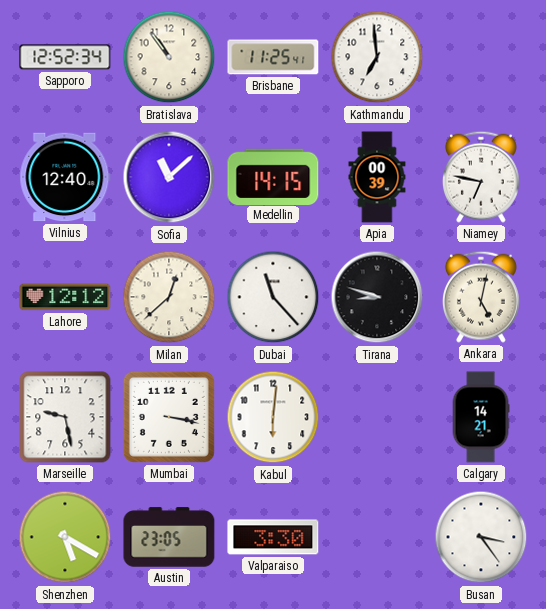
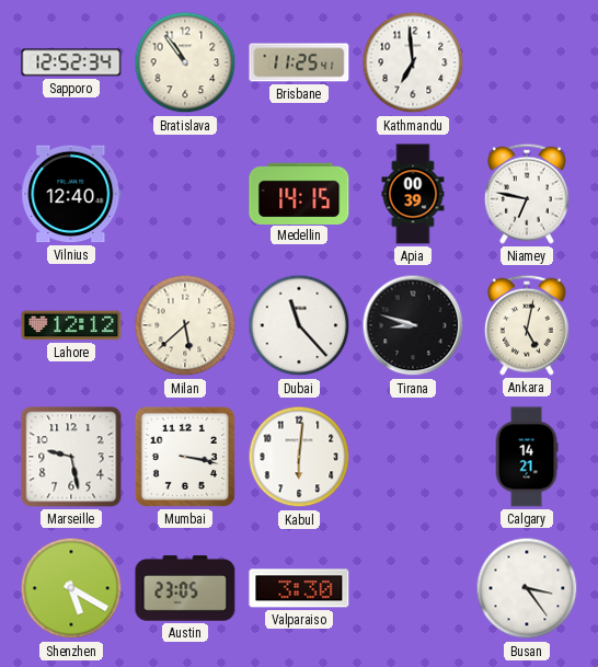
Sofia: 11:08 -> none (169, 177)
Milan: 12:38 -> 5:38 (185, 325)
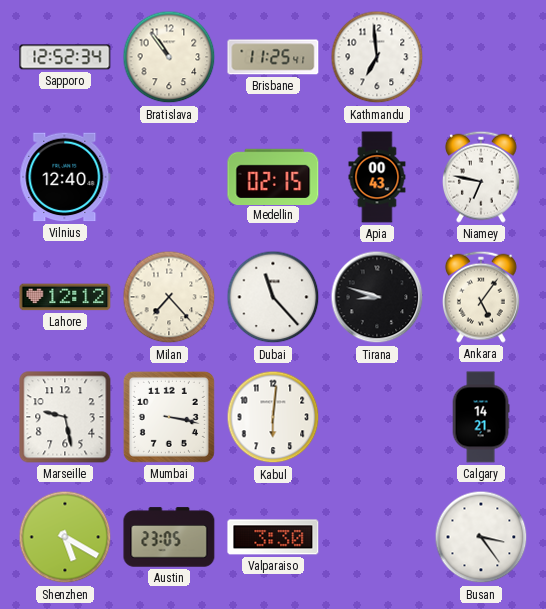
Medellin: 14:15 -> 02:15 (273, 176)
Apia: 00:39 -> 00:43 (377, 177)
Milan: 5:38 -> 7:23 (169, 297)
Ankara: 5:02 -> 5:06 (481, 297)
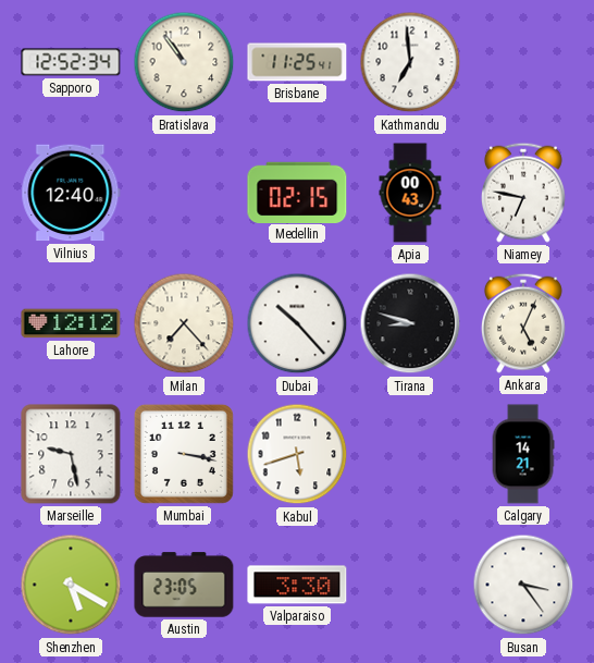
Dubai: 11:23 -> 10:23 (297, 323)
Ankara: 5:06 -> 5:04 (523, 323)
Kabul: 6:01 -> 5:42 (297, 454)
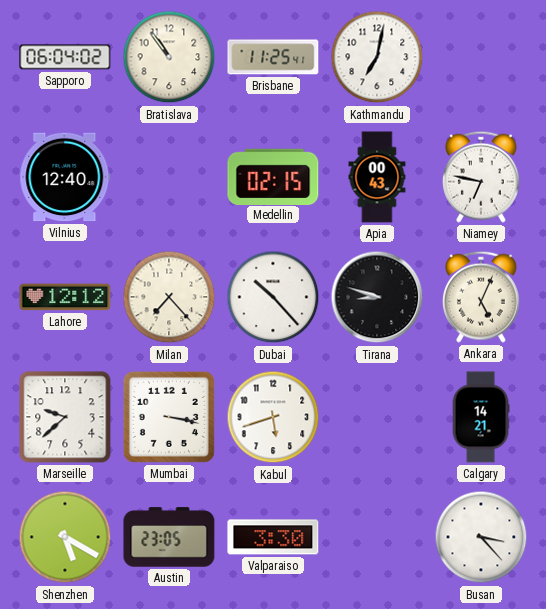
Sapporo: 12:52 -> 06:04 (65, 57)
Kathmandu: 6:59 -> 7:02 (377, 57)
Marseille: 9:28 -> 9:38 (65, 417)
Busan: 3:24 -> 3:23 (481, 537)
